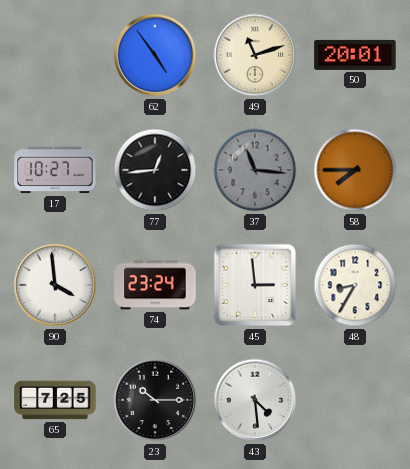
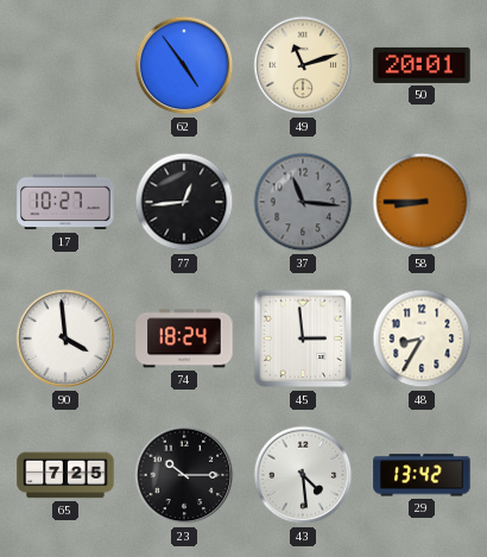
58: 7:45 -> 8:45 (422, 202)
74: 23:24 -> 18:24 (184, 338)
29: none -> 13:42 (422, 475)
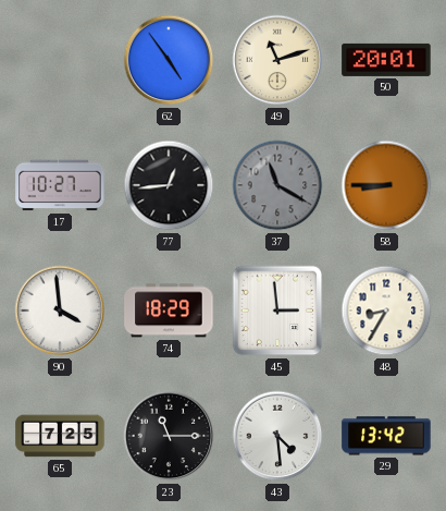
37: 11:16 -> 11:20 (277, 185)
74: 18:24 -> 18:29 (169, 311)
23: 10:15 -> 11:15 (169, 436)
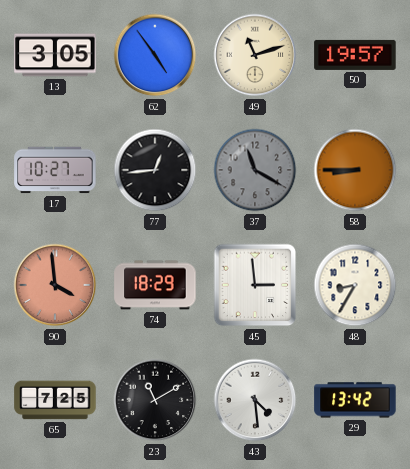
13: none -> 3:05 (55, 55)
50: 20:01 -> 19:57 (355, 55)
90 dial: white -> salmon (55, 285)
23: 11:15 -> 11:10 (155, 400)
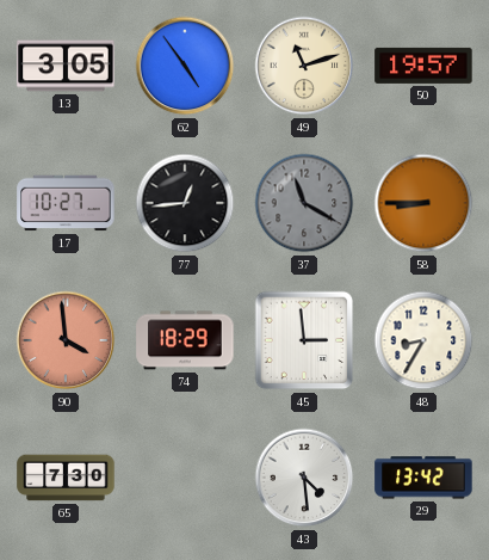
65: 7:25 -> 7:30 (66, 478)
23: 11:10 -> none (155, 400)
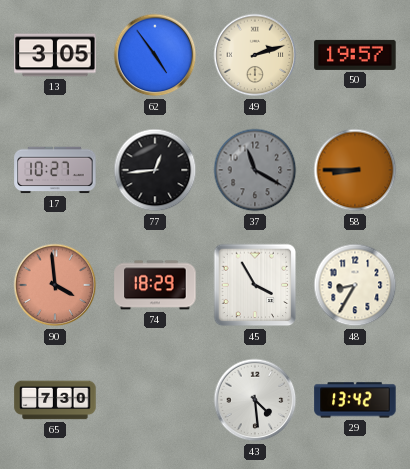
49: 11:12 -> 2:12 (255, 55)
45: 2:59 -> 3:55 (255, 285)
